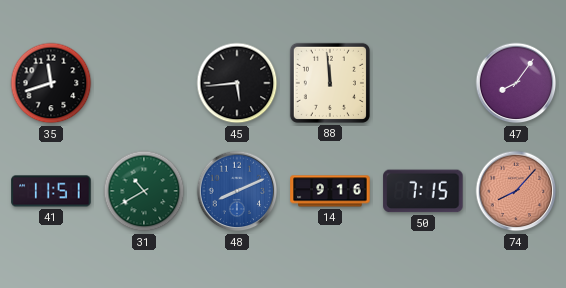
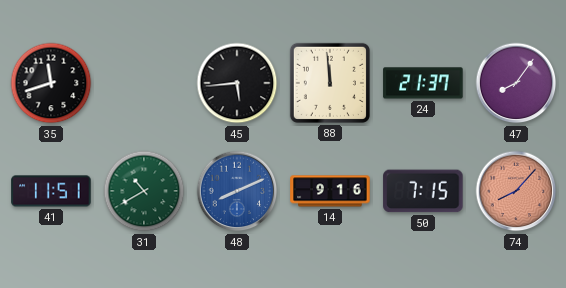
24: none -> 21:37 (423, 83)
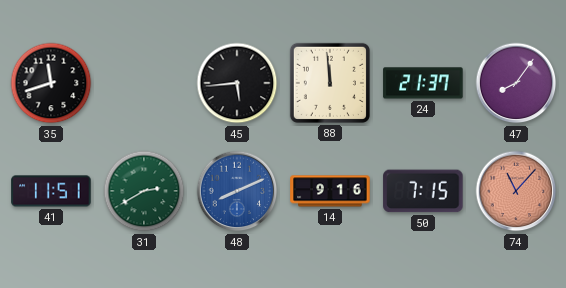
31: 10:40 -> 2:40 (144, 191)
74: 8:07 -> 11:07 (516, 191)
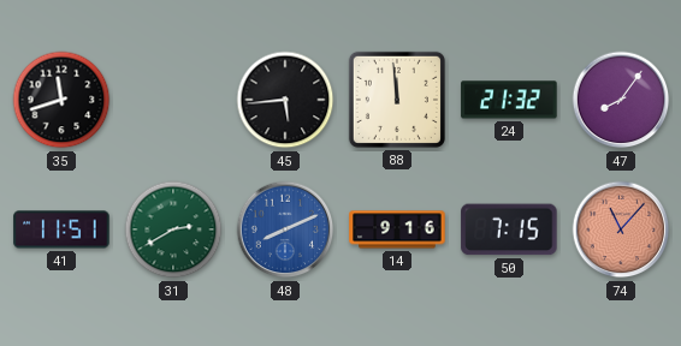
24: 21:37 -> 21:32 (509, 100)
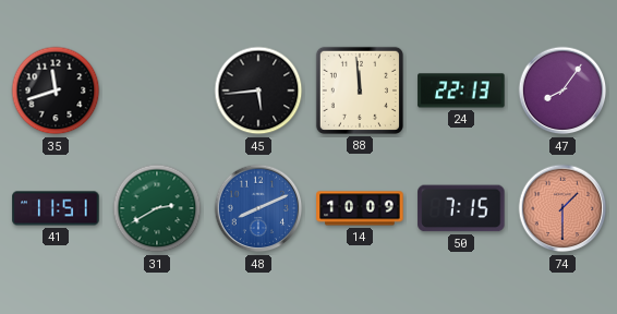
24: 21:32 -> 22:13 (461, 90)
14: 9:16 -> 10:09 (360, 208)
74: 11:07 -> 1:30 (562, 208)
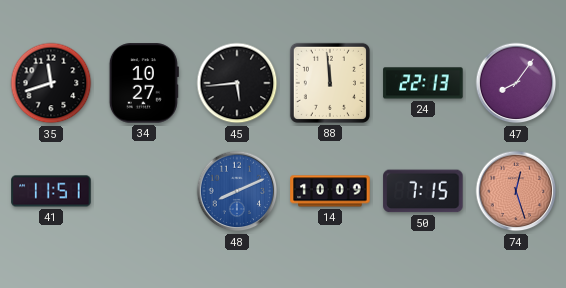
34: none -> 10:27 (144, 83)
31: 2:40 -> none (157, 208)
74: 1:30 -> 12:27 (516, 191)
